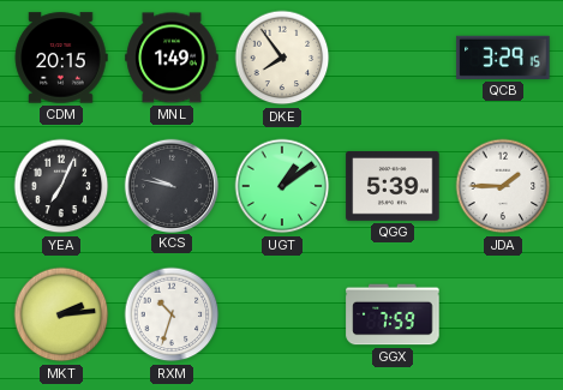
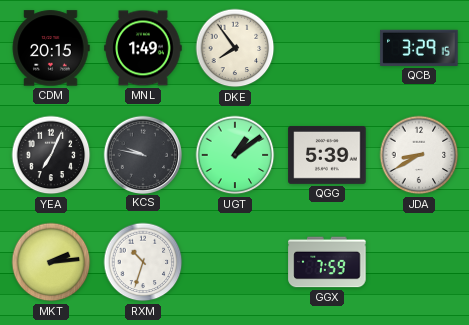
JDA: 1:45 -> 8:40 (419, 155)
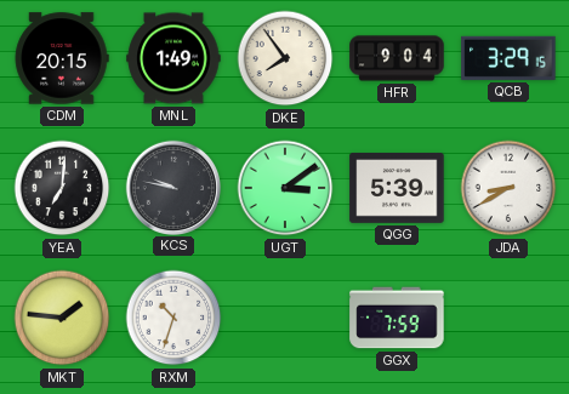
HFR: none -> 9:04 (397, 58)
YEA: 7:04 -> 7:01 (62, 188)
UGT: 1:09 -> 3:09 (285, 188)
MKT: 2:14 -> 1:46 (62, 318)
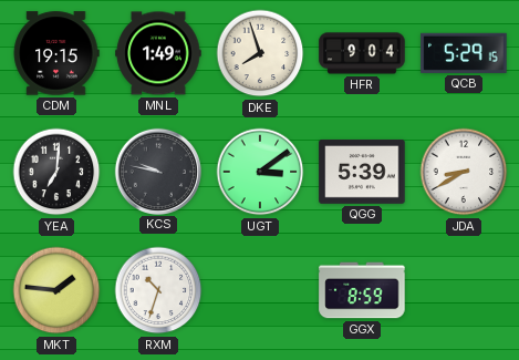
CDM: 20:15 -> 19:15 (56, 53)
DKE: 7:54 -> 7:57 (260, 53)
QCB: 3:29 -> 5:29 (464, 53)
GGX: 7:59 -> 8:59 (362, 290)
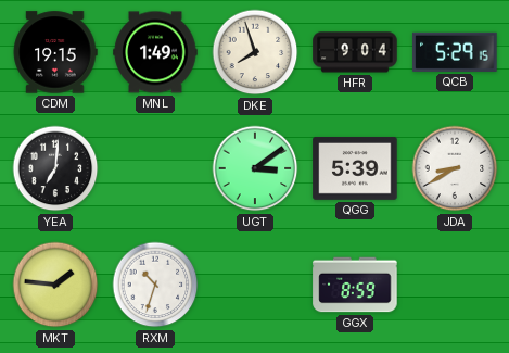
KCS: 9:47 -> none (157, 171)
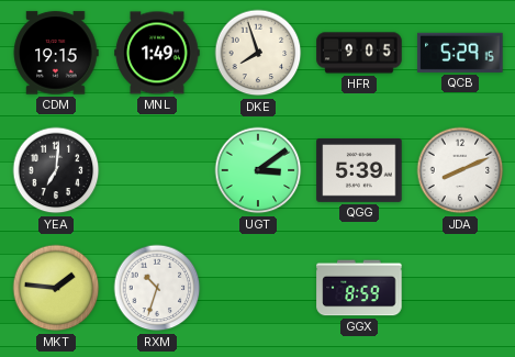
HFR: 9:04 -> 9:05 (359, 53)
JDA: 8:40 -> 8:11 (460, 170)
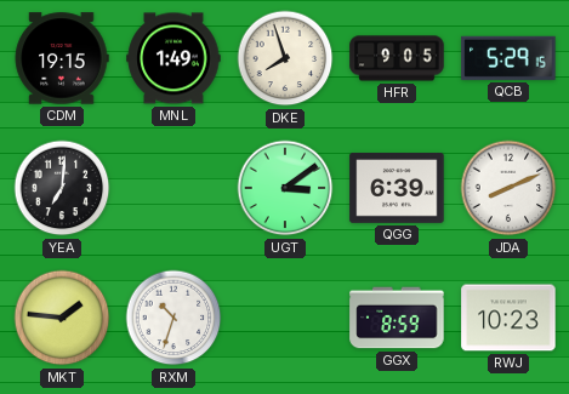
QGG: 5:39 -> 6:39 (397, 189)
RWJ: none -> 10:23 (508, 318)
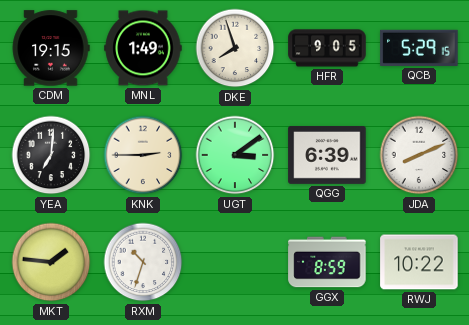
KNK: none -> 2:45 (143, 155)
RWJ: 10:23 -> 10:22 (419, 262)
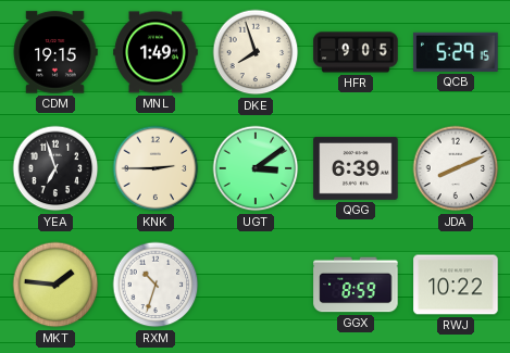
YEA: 7:01 -> 6:57 (55, 168)
